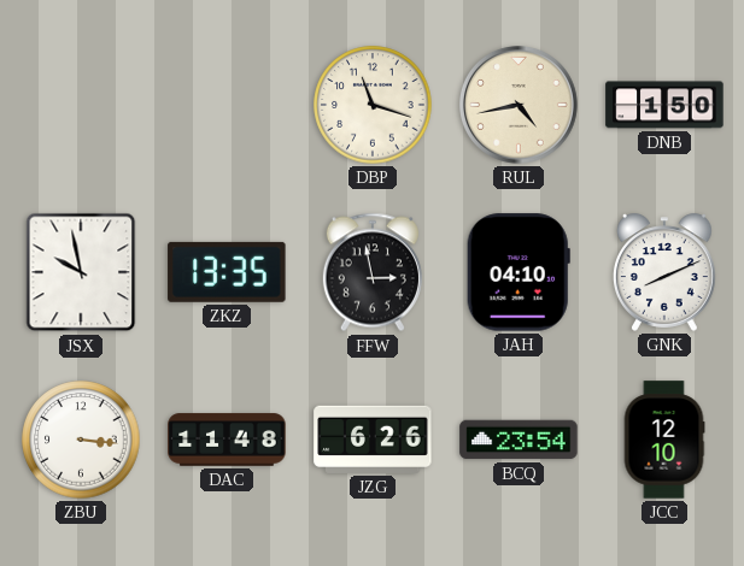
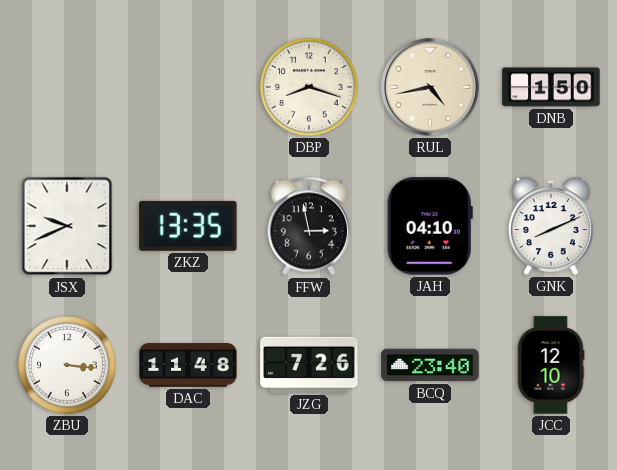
DBP: 11:18 -> 8:18 (309, 87)
JSX: 9:58 -> 9:41 (67, 226)
JZG: 6:26 -> 7:26 (309, 365)
BCQ: 23:54 -> 23:40 (430, 365)
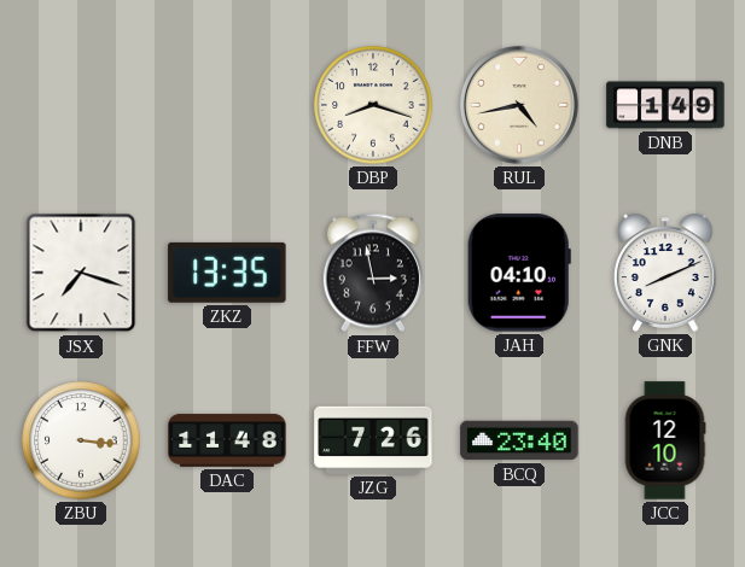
DNB: 1:50 -> 1:49 (665, 105)
JSX: 9:41 -> 7:18 (81, 273)
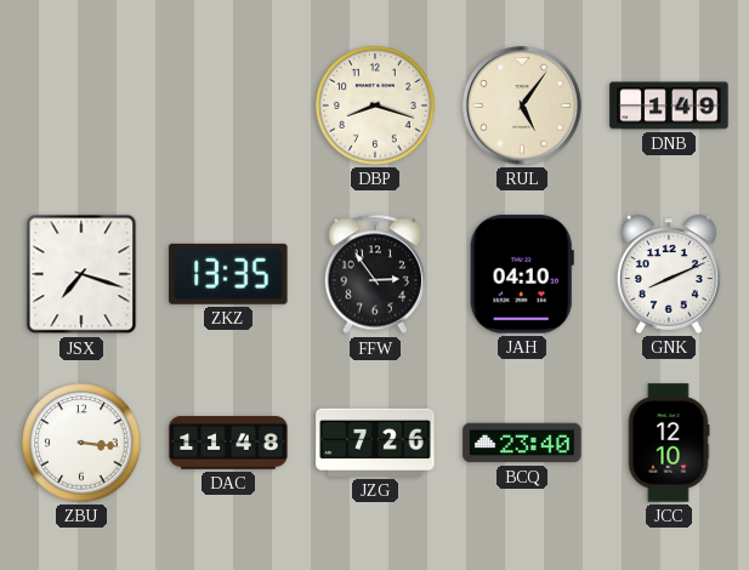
RUL: 4:43 -> 5:06 (523, 107)
FFW: 2:58 -> 2:54 (375, 274)
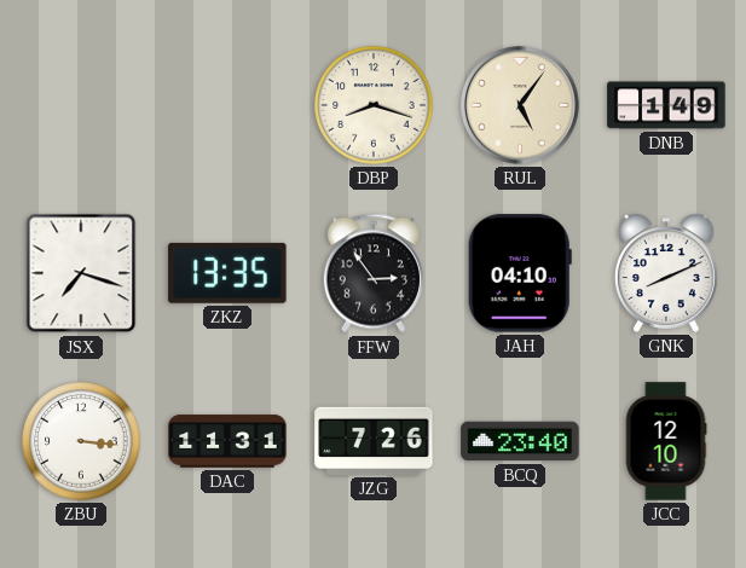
DAC: 11:48 -> 11:31 (227, 441)
